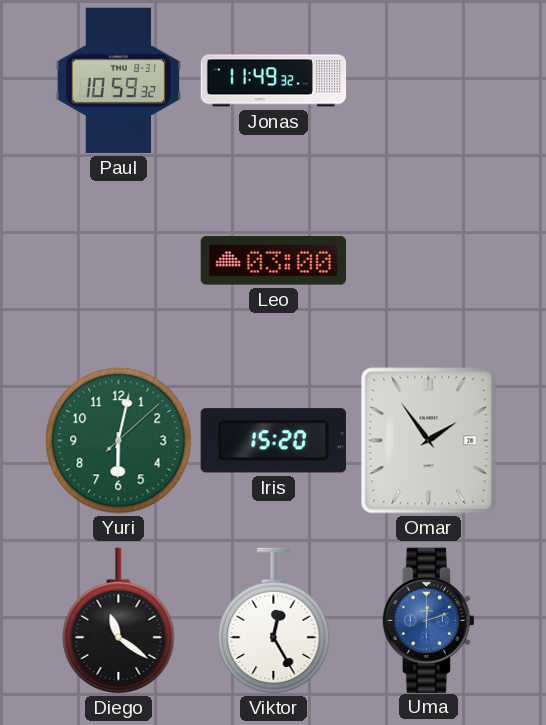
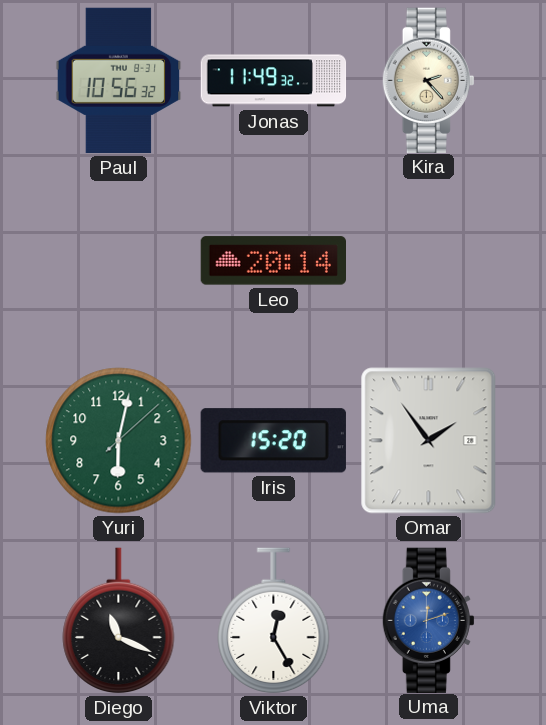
Paul: 10:59 -> 10:56 (119, 81)
Kira: none -> 2:23 (428, 80)
Leo: 03:00 -> 20:14 (273, 261)
Diego: 11:21 -> 11:19 (119, 621)
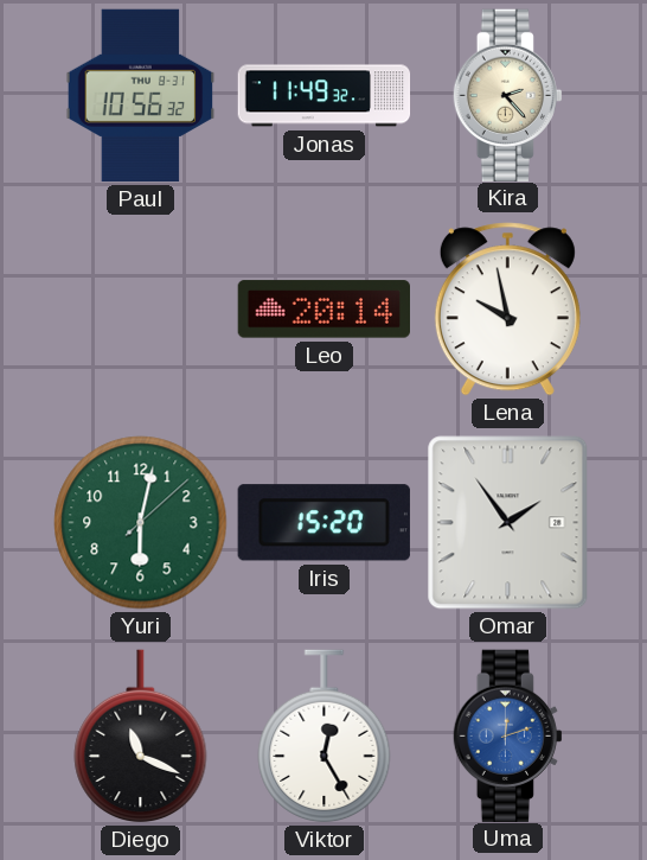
Lena: none -> 9:58 (507, 310)
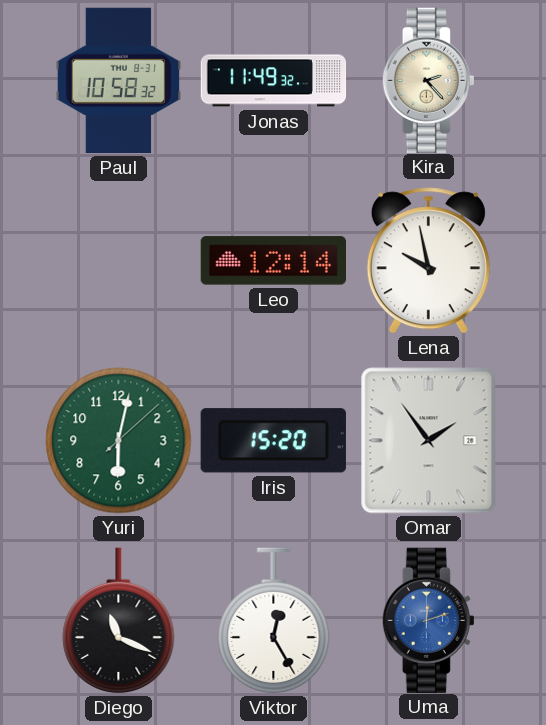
Paul: 10:56 -> 10:58 (119, 81)
Leo: 20:14 -> 12:14 (273, 261)
